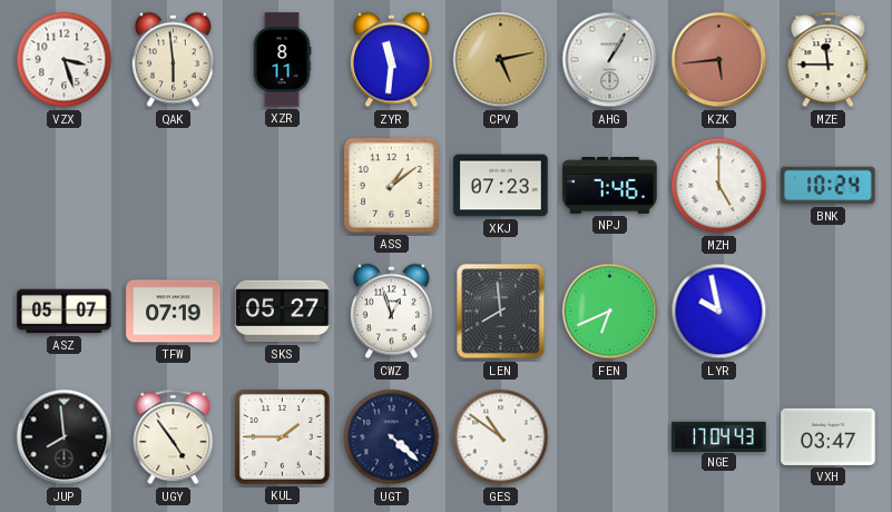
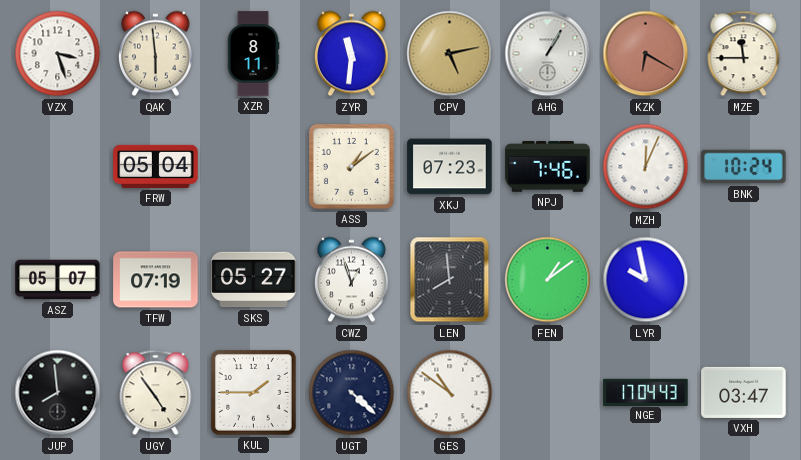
KZK: 5:44 -> 6:20 (646, 54)
FRW: none -> 05:04 (156, 166)
MZH: 5:00 -> 12:04 (646, 167)
FEN: 6:41 -> 1:09 (548, 280)
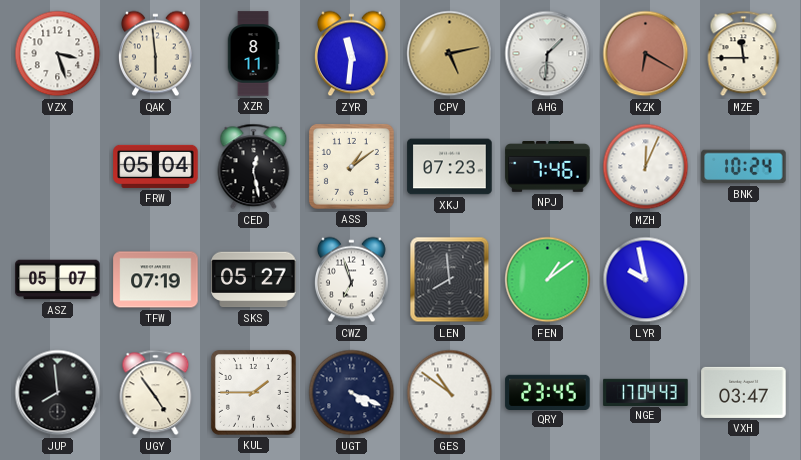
AHG: 1:05 -> 1:31 (548, 54)
CED: none -> 12:28 (254, 167)
CWZ: 12:57 -> 6:57 (351, 280)
UGT: 4:22 -> 4:19 (352, 393)
QRY: none -> 23:45 (548, 392)
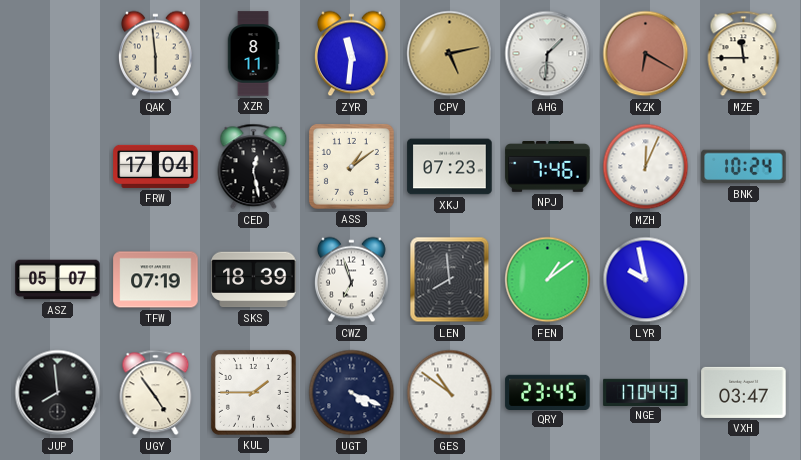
VZX: 3:27 -> none (58, 54)
FRW: 05:04 -> 17:04 (156, 166)
SKS: 05:27 -> 18:39 (254, 280)
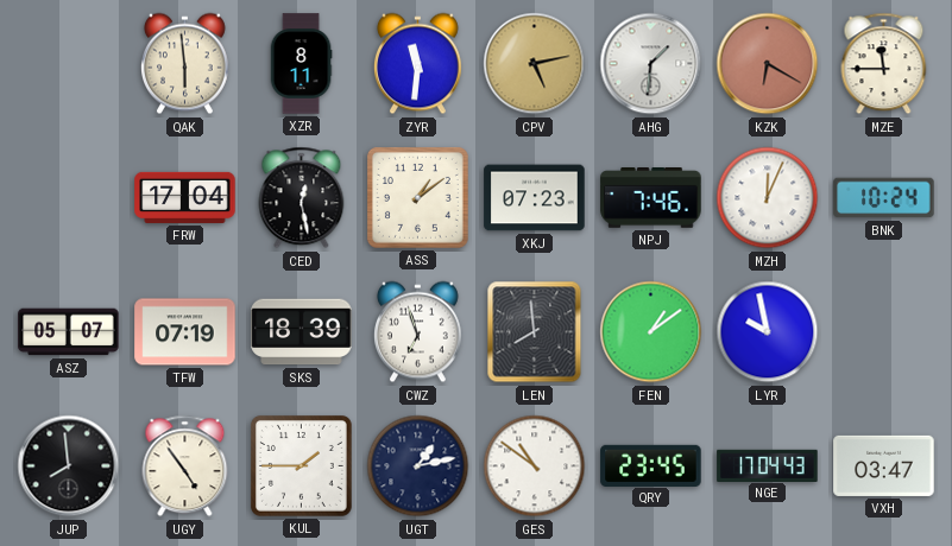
UGT: 4:19 -> 1:13 (418, 466)
